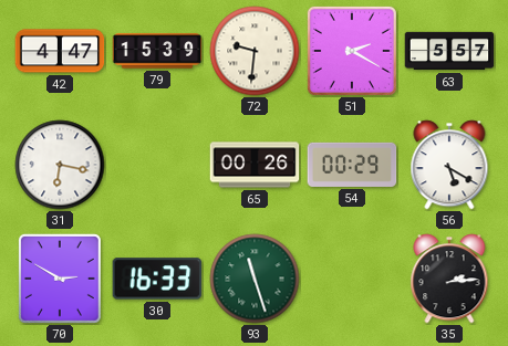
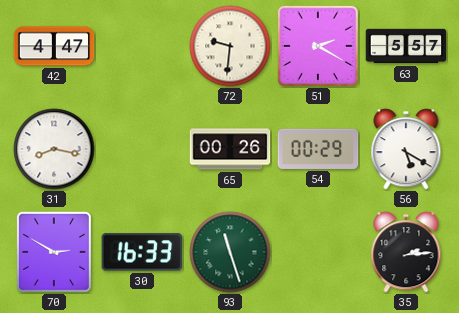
79: 15:39 -> none (157, 51)
31: 6:17 -> 8:17 (54, 149)
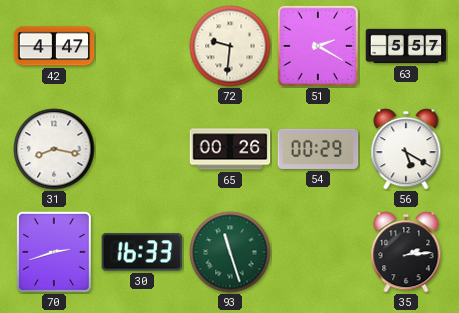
70: 2:50 -> 2:42 (54, 252)
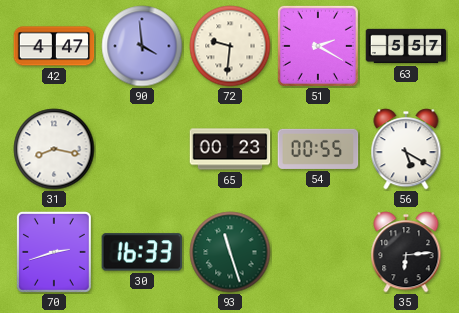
90: none -> 3:59 (142, 46)
65: 00:26 -> 00:23 (230, 149)
54: 00:29 -> 00:55 (318, 149)
35: 2:14 -> 6:14 (406, 252)
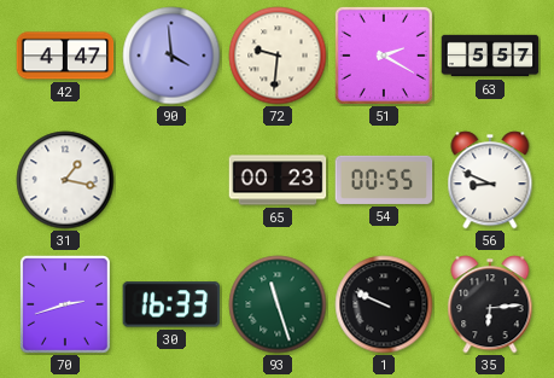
31: 8:17 -> 1:17 (65, 180)
56: 5:20 -> 8:49 (490, 180)
1: none -> 9:49 (384, 304)
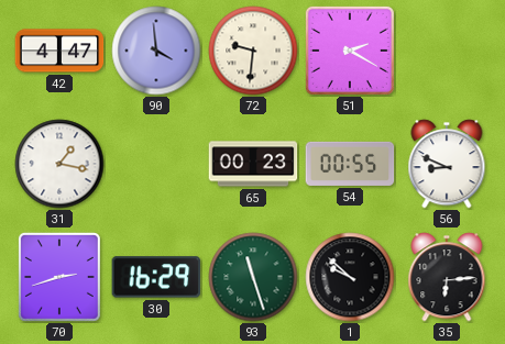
63: 5:57 -> none (490, 56)
30: 16:33 -> 16:29 (156, 277)
1: 9:49 -> 9:52 (350, 277)
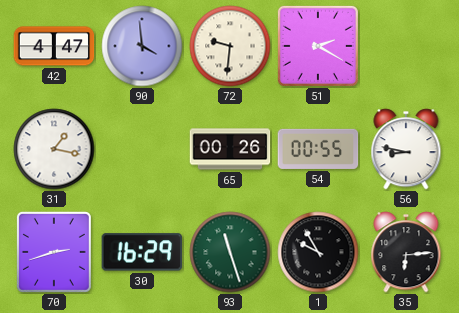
65: 00:23 -> 00:26 (230, 149)
56: 8:49 -> 8:47 (406, 149)
1: 9:52 -> 9:55 (318, 252)
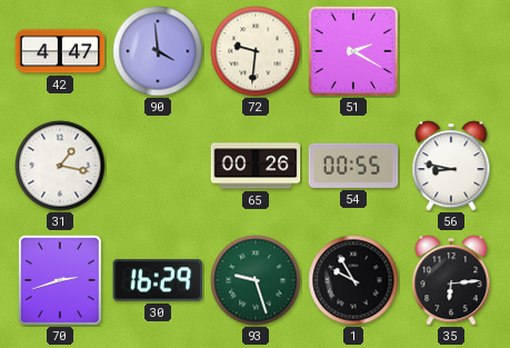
93: 11:27 -> 9:27 (256, 280)
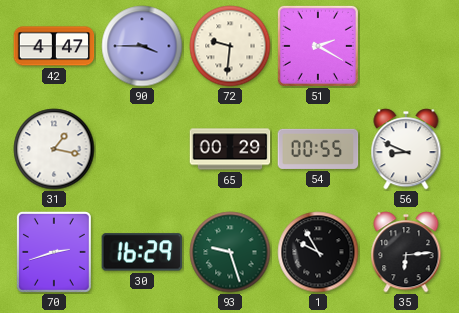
90: 3:59 -> 3:45 (142, 46)
65: 00:26 -> 00:29 (230, 149)
56: 8:47 -> 8:49 (406, 149)
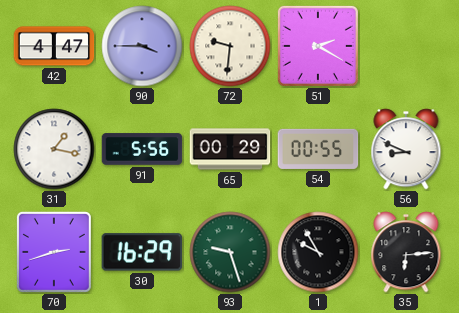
91: none -> 5:56 (142, 149)
